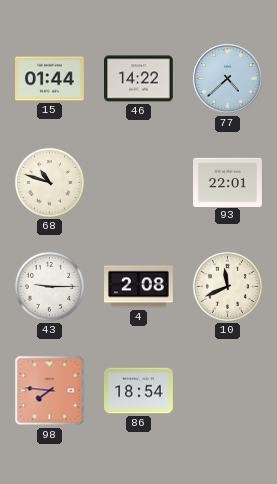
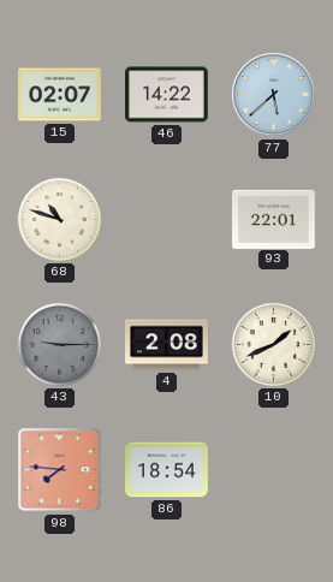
15: 01:44 -> 02:07 (60, 95)
77: 4:38 -> 5:38 (274, 95)
43 dial: white -> grey (59, 344)
10: 11:41 -> 1:41 (273, 344)
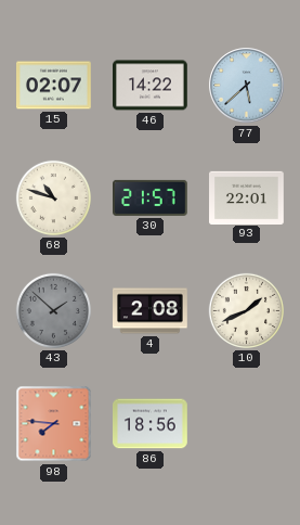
30: none -> 21:57 (151, 197)
43: 9:15 -> 1:52 (53, 310)
86: 18:54 -> 18:56 (151, 424)
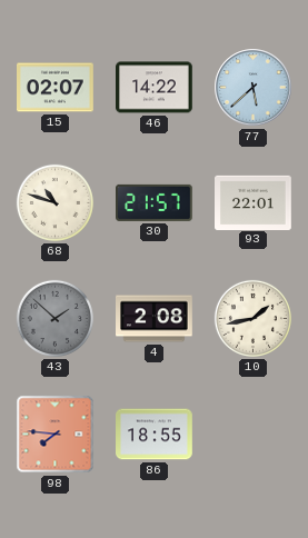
10: 1:41 -> 1:43 (252, 318)
86: 18:56 -> 18:55 (155, 435)
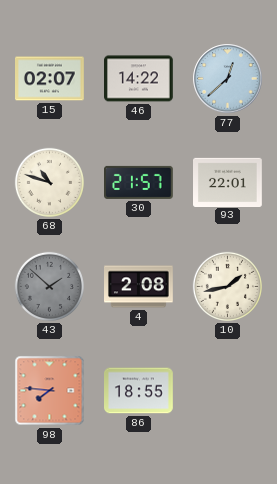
77: 5:38 -> 12:38 (228, 79)
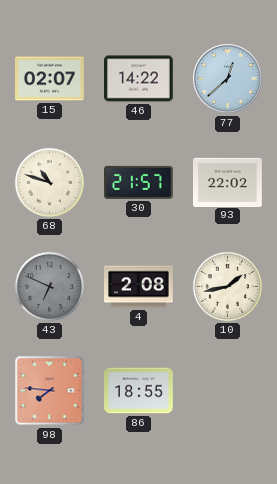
93: 22:01 -> 22:02 (228, 182)
43: 1:52 -> 6:49 (49, 286)
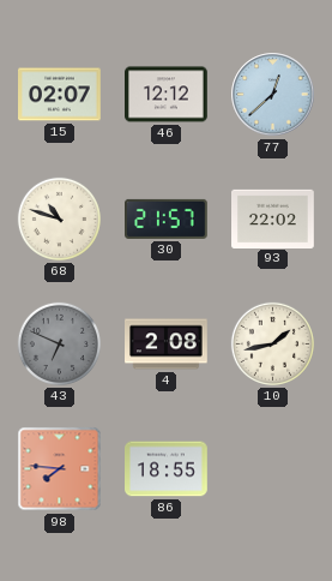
46: 14:22 -> 12:12 (167, 95)
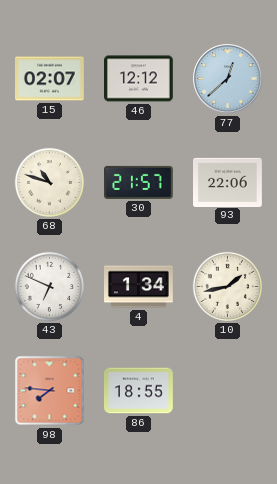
93: 22:02 -> 22:06 (228, 182)
43 dial: grey -> white (49, 286)
4: 2:08 -> 1:34 (139, 287)
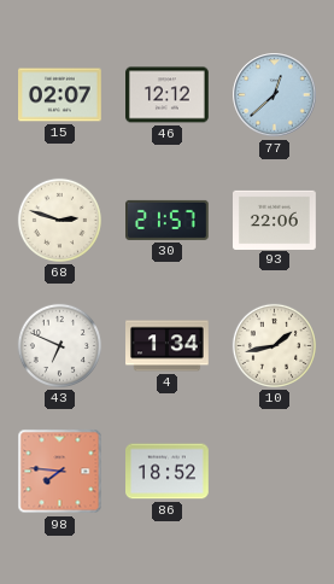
68: 10:48 -> 2:48 (59, 220)
86: 18:55 -> 18:52 (168, 472)
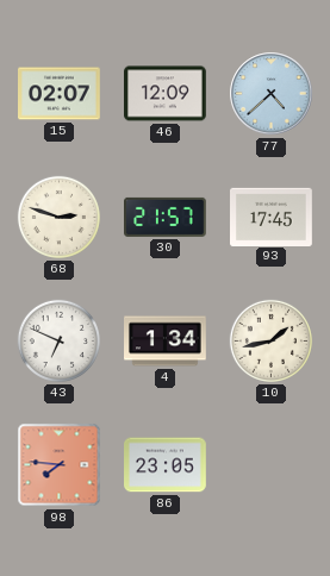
46: 12:12 -> 12:09 (166, 94)
77: 12:38 -> 4:38 (272, 94)
93: 22:06 -> 17:45 (272, 217)
86: 18:52 -> 23:05 (166, 465)
